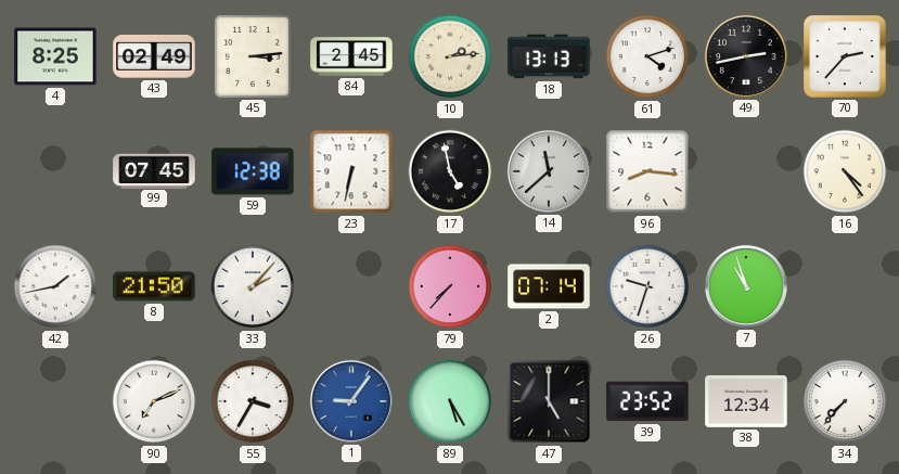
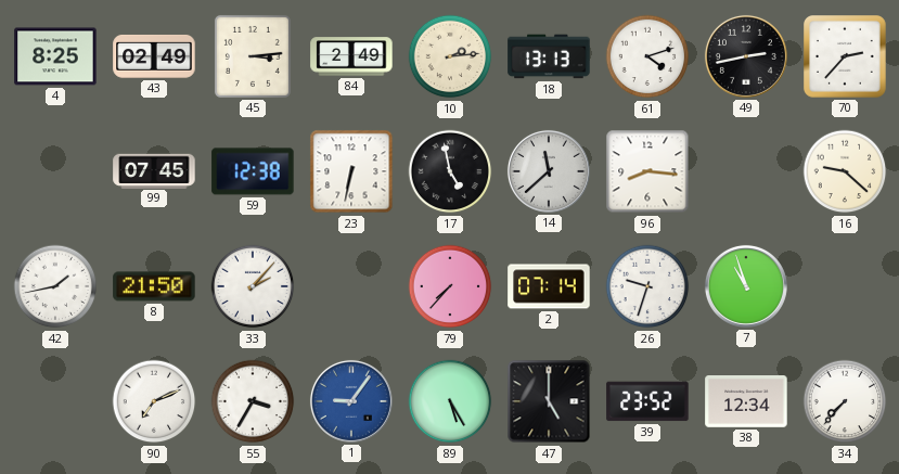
84: 2:45 -> 2:49 (351, 56)
16: 4:24 -> 9:22 (845, 171)
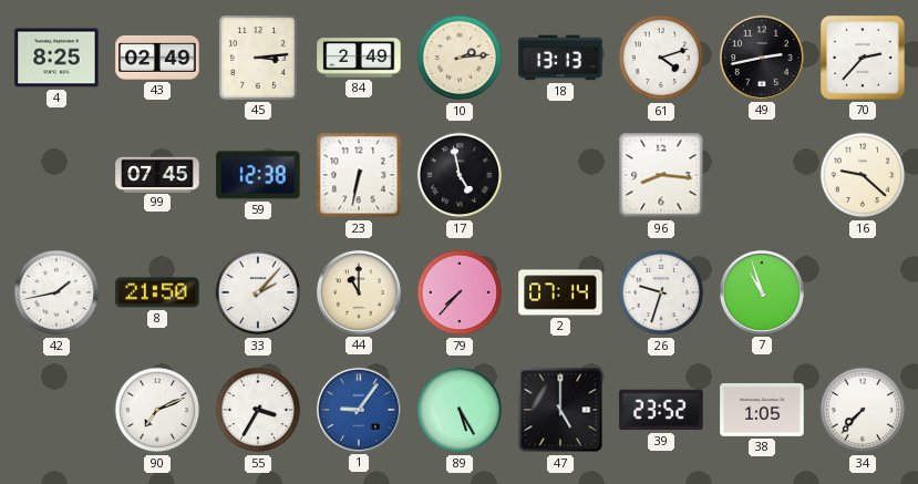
14: 11:38 -> none (549, 171)
44: none -> 11:00 (359, 292)
38: 12:34 -> 1:05 (762, 410)
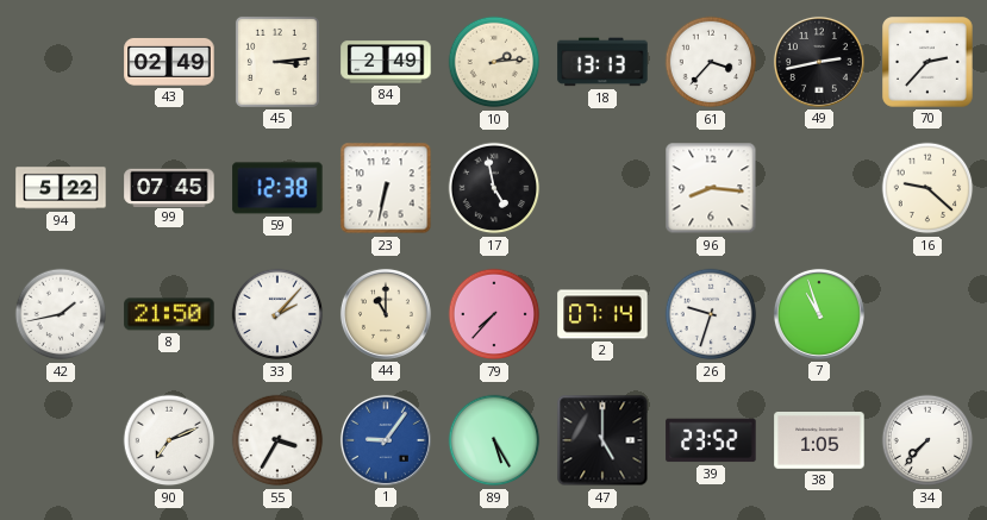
4: 8:25 -> none (56, 58)
61: 4:12 -> 3:37 (711, 62)
94: none -> 5:22 (61, 188)
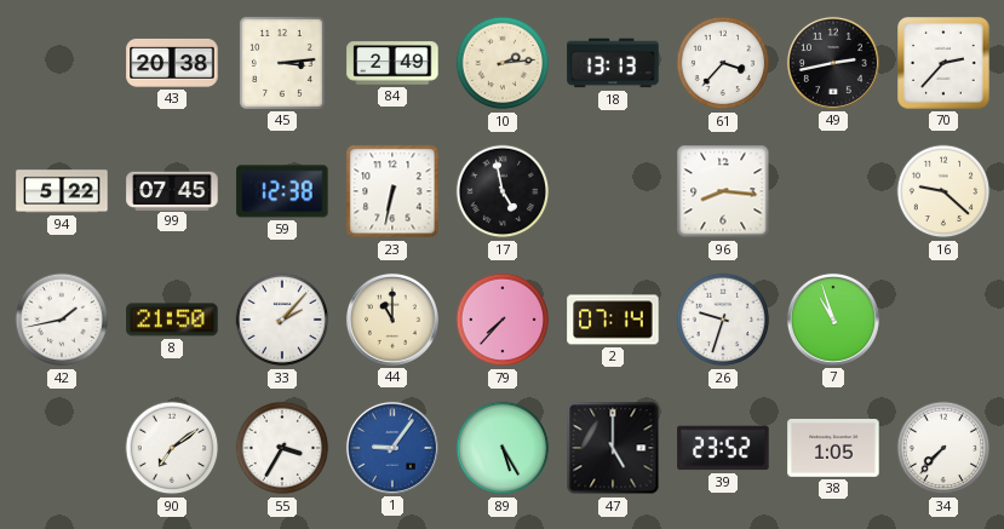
43: 02:49 -> 20:38 (172, 63)
90: 7:11 -> 7:09 (172, 448)
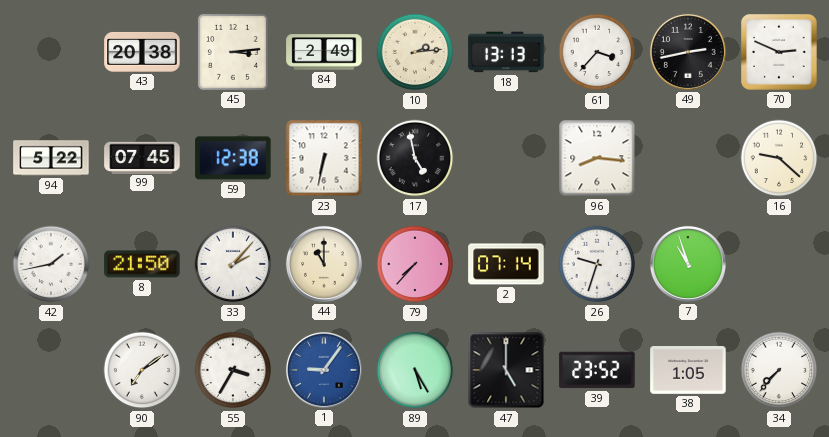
70: 2:37 -> 2:49 (780, 53)
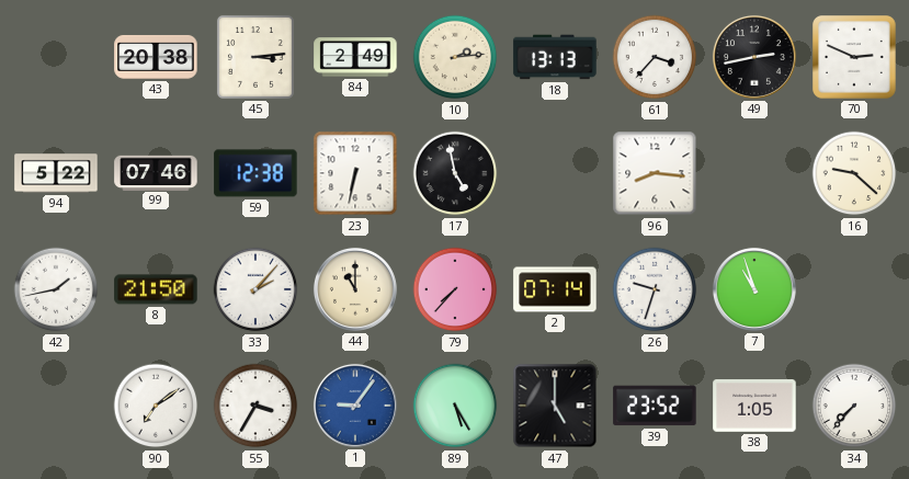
99: 07:45 -> 07:46 (156, 172)
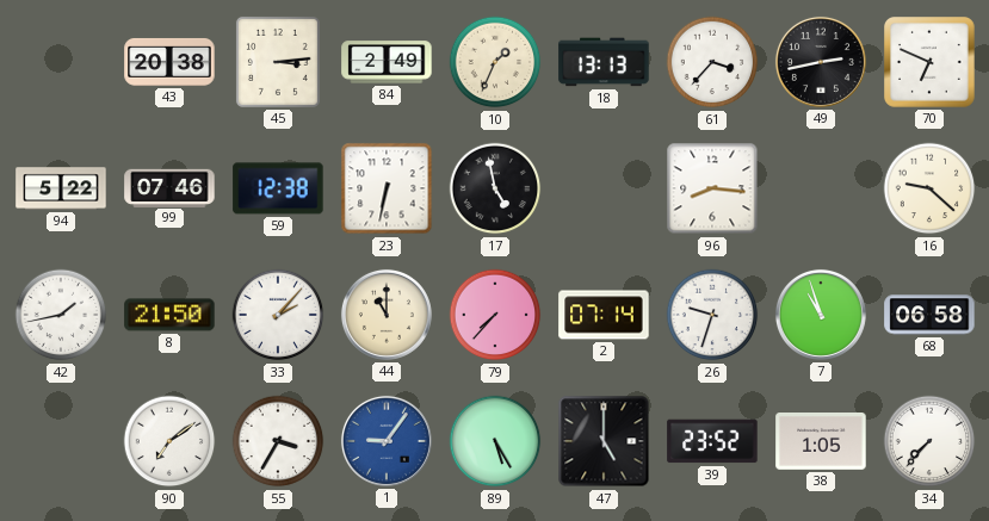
10: 2:14 -> 1:34 (495, 62)
70: 2:49 -> 6:49 (931, 63)
68: none -> 06:58 (929, 315)
